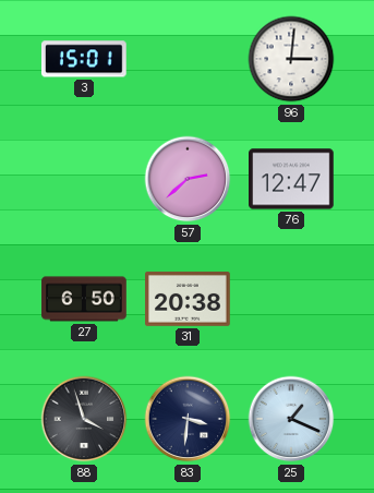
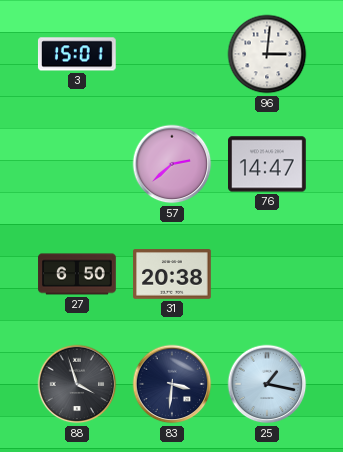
76: 12:47 -> 14:47 (268, 164)
25: 1:19 -> 1:17 (267, 384)
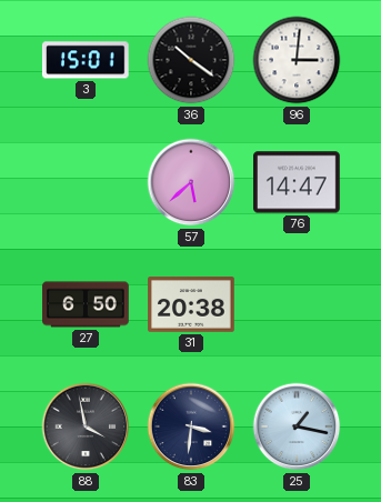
36: none -> 10:21 (191, 60)
57: 2:38 -> 5:38 (191, 182)
88: 3:57 -> 3:58 (86, 426)
